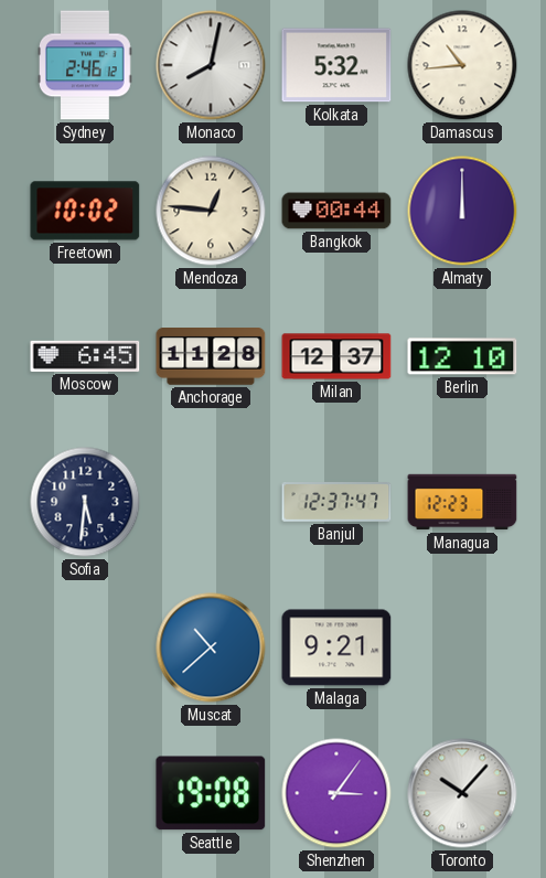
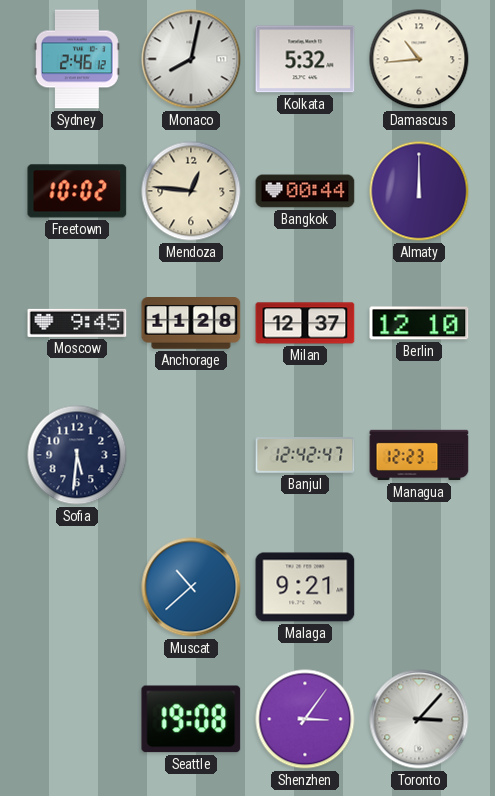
Moscow: 6:45 -> 9:45 (77, 323)
Banjul: 12:37 -> 12:42 (305, 456)
Toronto: 10:07 -> 3:07 (419, 719)
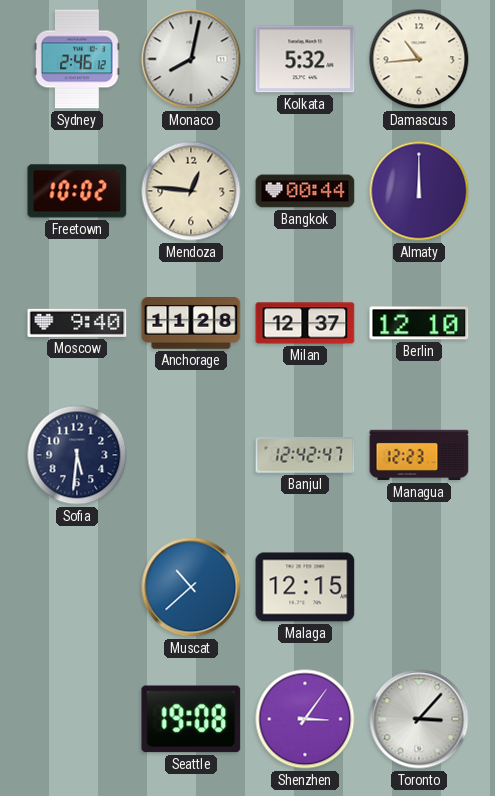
Moscow: 9:45 -> 9:40 (77, 323)
Malaga: 9:21 -> 12:15 (305, 587)
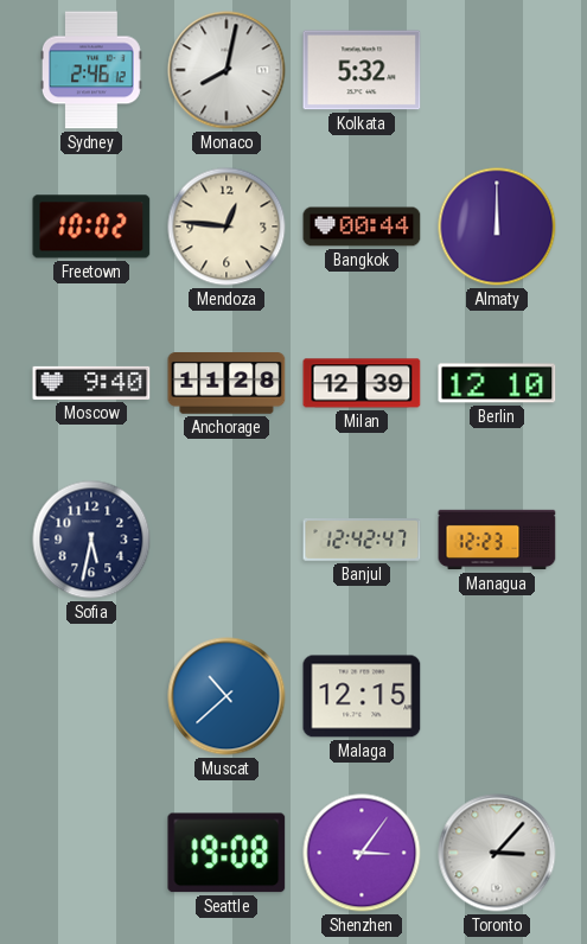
Damascus: 10:44 -> none (419, 59)
Milan: 12:37 -> 12:39 (362, 383)
Sofia: 5:31 -> 5:32 (91, 540)
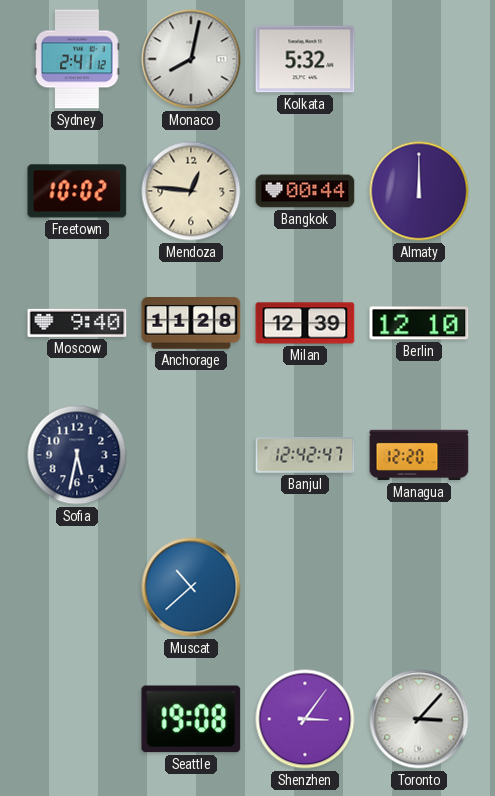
Sydney: 2:46 -> 2:41 (77, 59)
Managua: 12:23 -> 12:20 (419, 455)
Malaga: 12:15 -> none (362, 696)
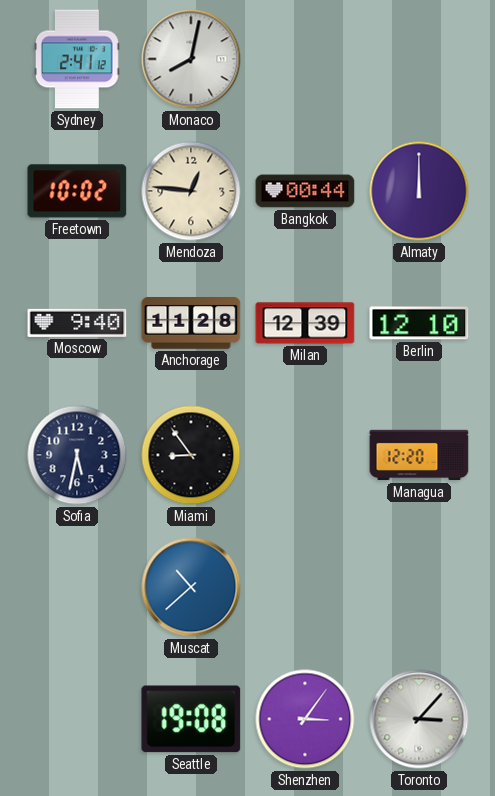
Kolkata: 5:32 -> none (305, 59)
Miami: none -> 8:54 (191, 455)
Banjul: 12:42 -> none (305, 456)
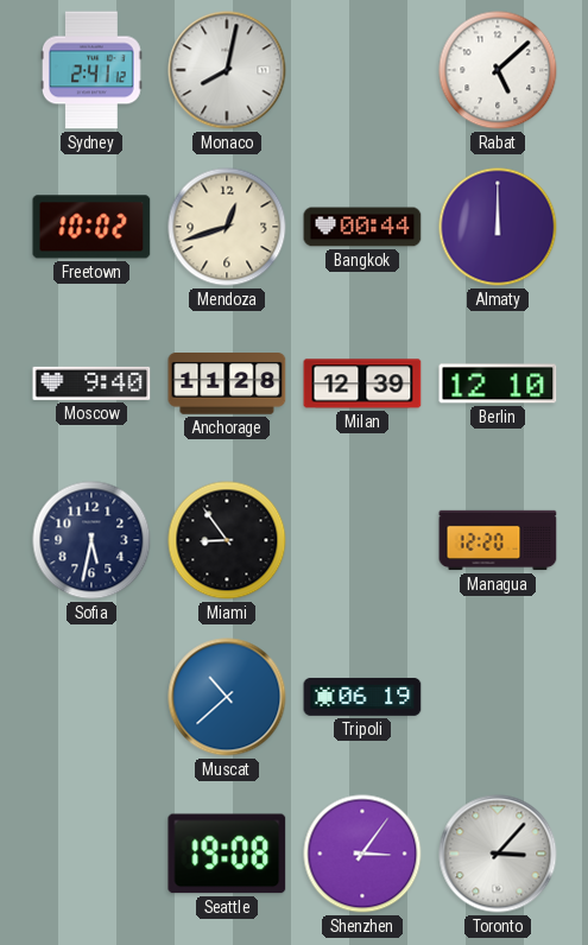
Rabat: none -> 5:08 (498, 70)
Mendoza: 12:46 -> 12:42 (227, 227)
Tripoli: none -> 06:19 (362, 697)
